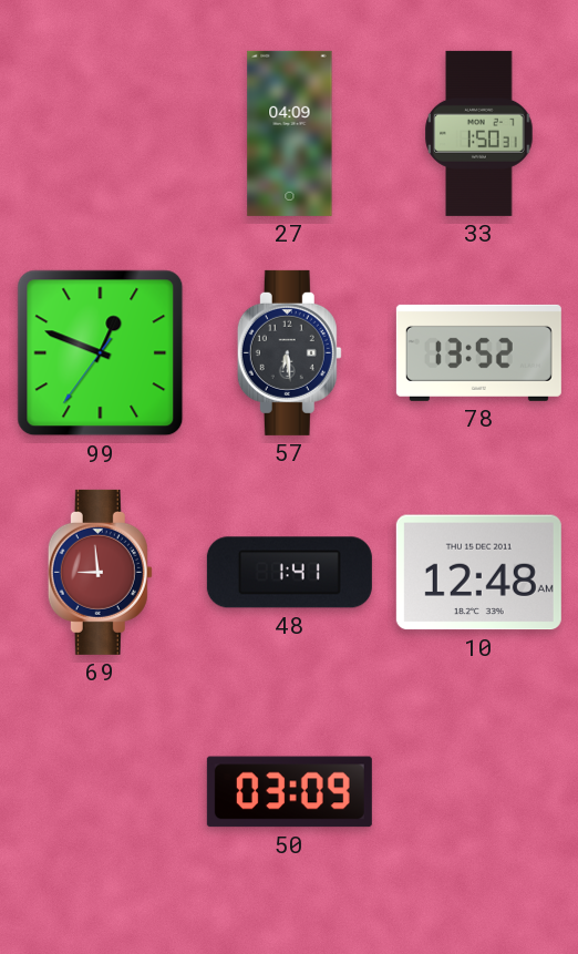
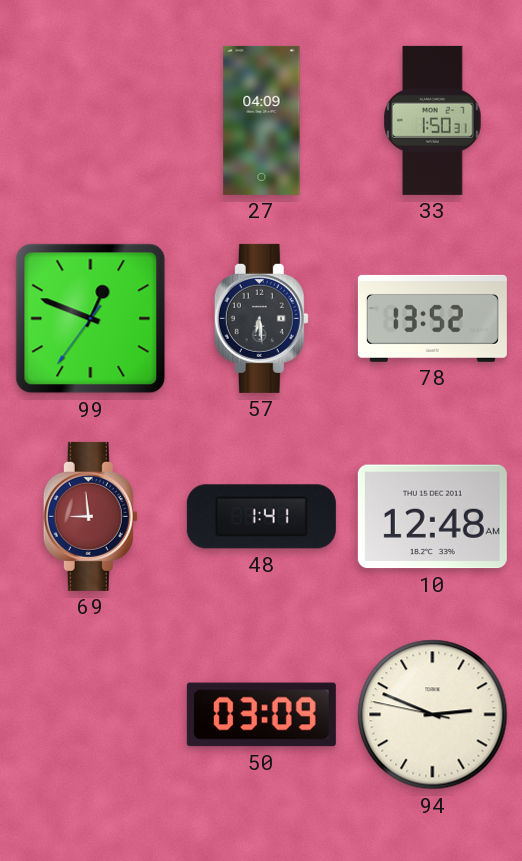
94: none -> 2:48 (433, 715)
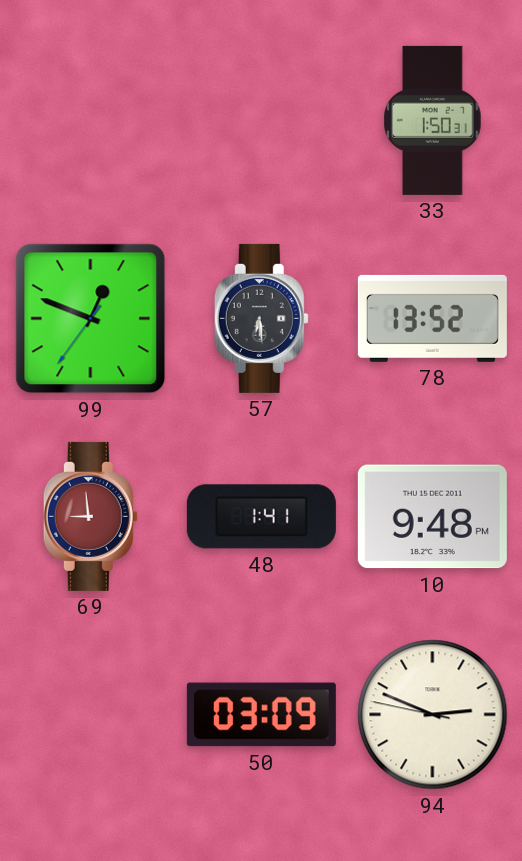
27: 04:09 -> none (262, 120)
10: 12:48 -> 9:48 (432, 517)
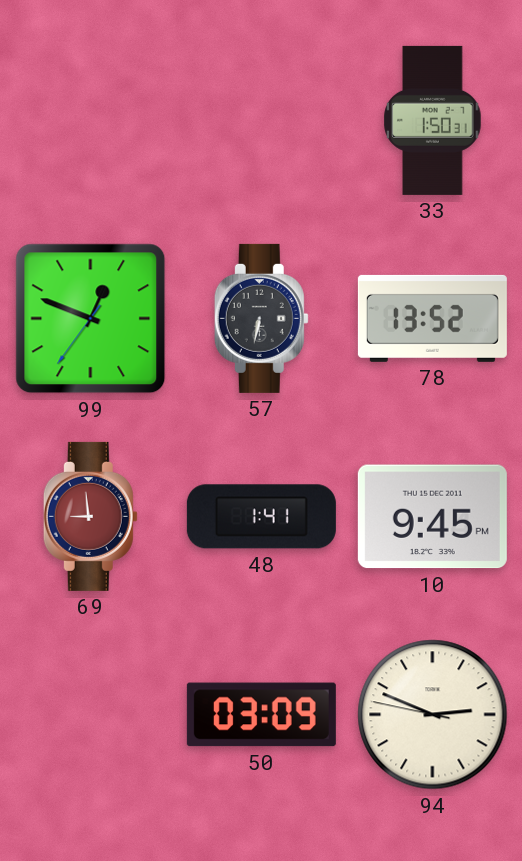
57: 6:29 -> 6:32 (261, 318)
10: 9:48 -> 9:45 (432, 517)
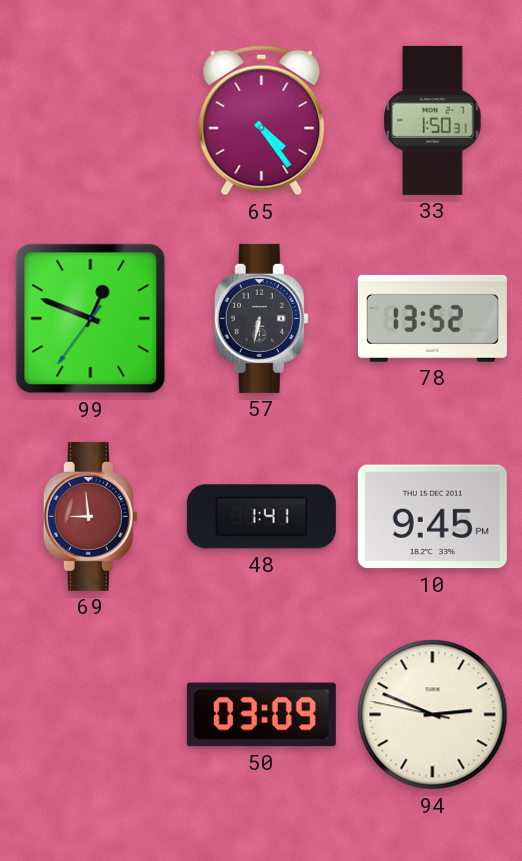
65: none -> 4:24 (262, 121)
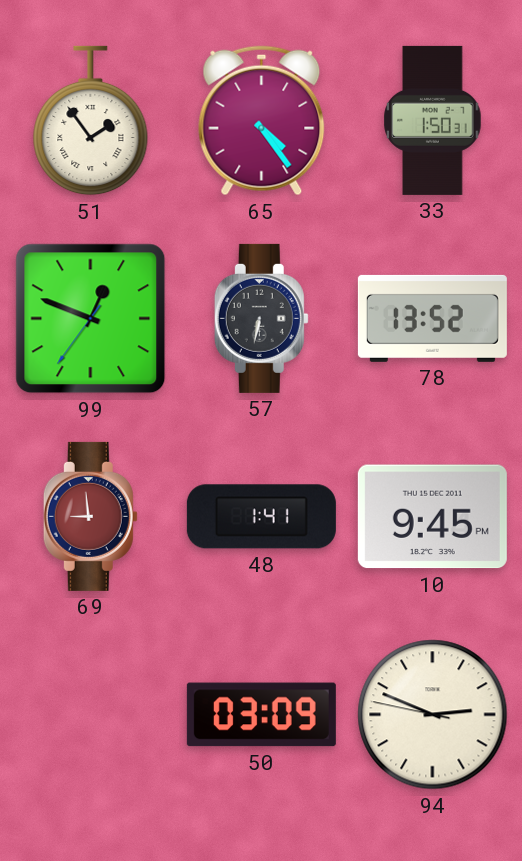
51: none -> 1:54 (91, 121)
